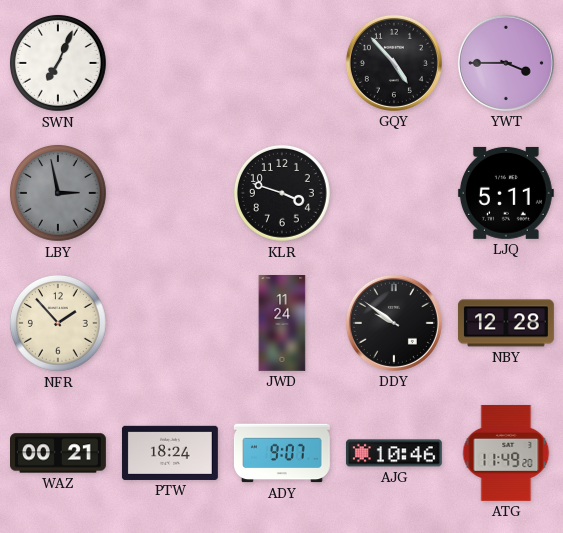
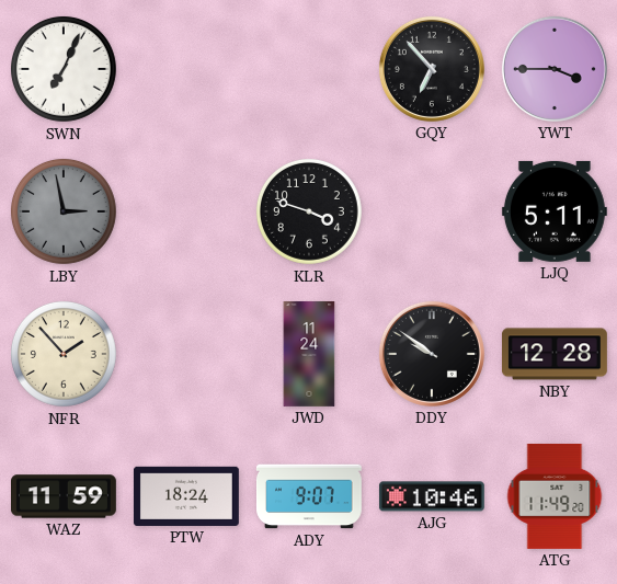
GQY: 4:53 -> 6:53 (432, 69)
WAZ: 00:21 -> 11:59 (65, 496)
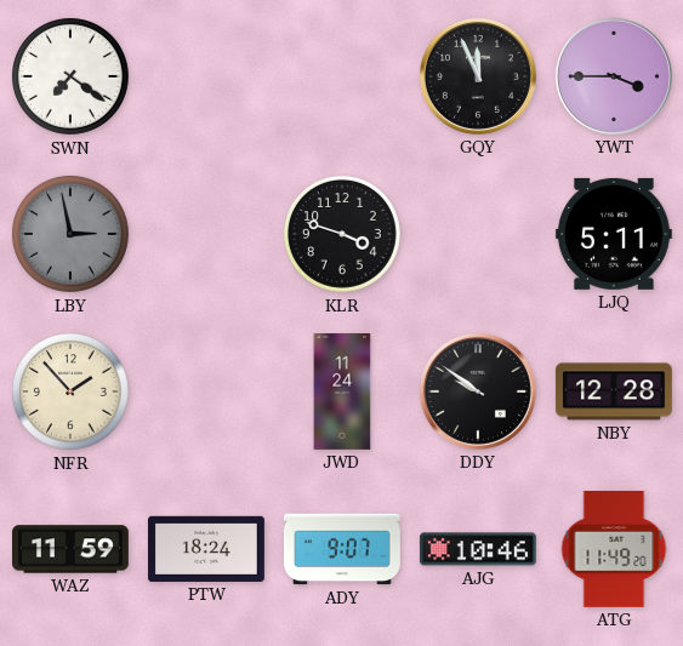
SWN: 7:04 -> 7:21 (70, 76)
GQY: 6:53 -> 11:56 (478, 76)
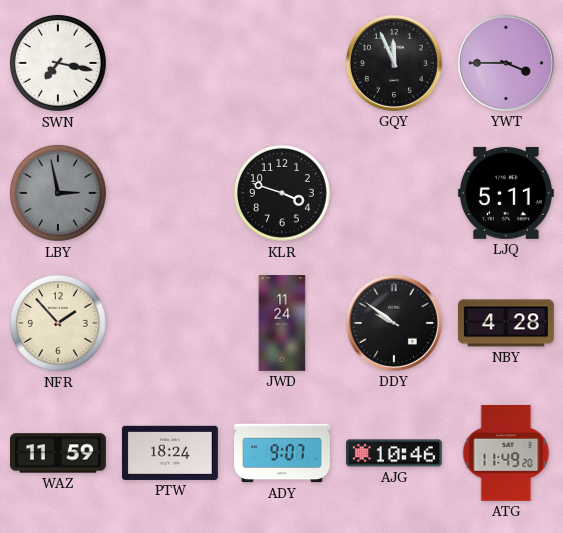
SWN: 7:21 -> 7:17 (58, 63)
NBY: 12:28 -> 4:28 (506, 323)
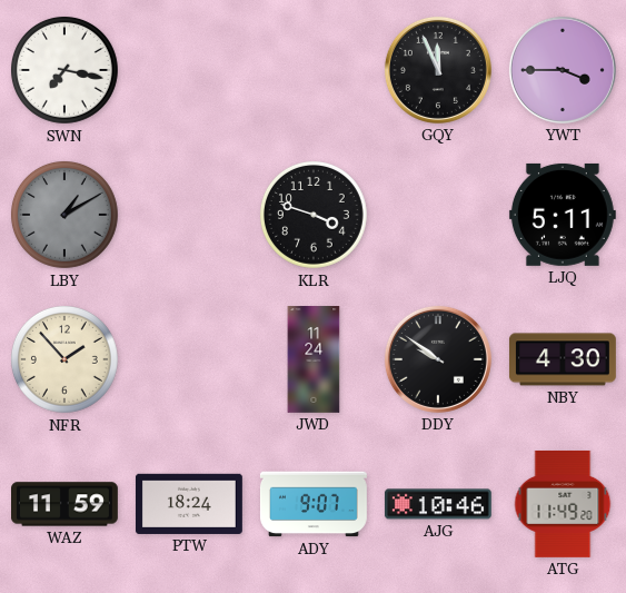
LBY: 2:58 -> 1:10 (64, 215)
NBY: 4:28 -> 4:30 (563, 359)
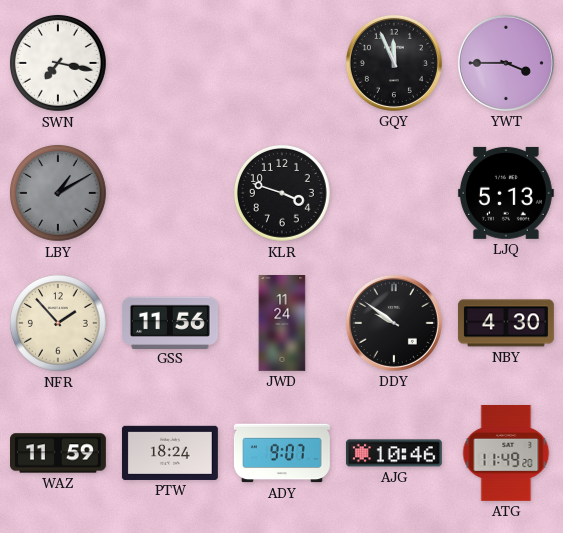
LJQ: 5:11 -> 5:13 (506, 193)
GSS: none -> 11:56 (170, 322)
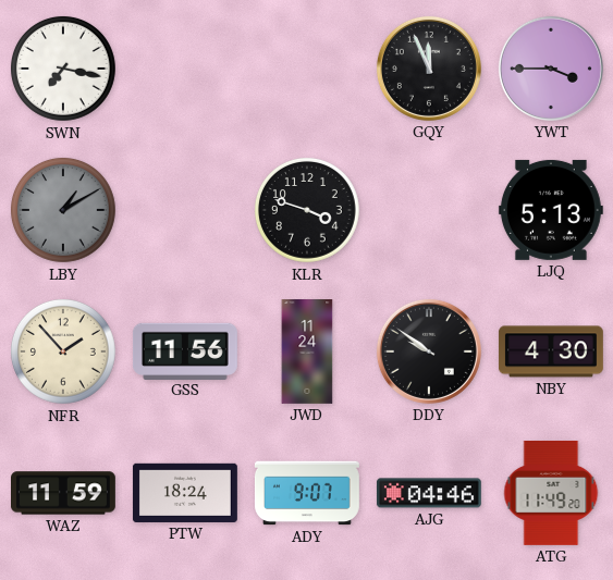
AJG: 10:46 -> 04:46 (429, 493)
